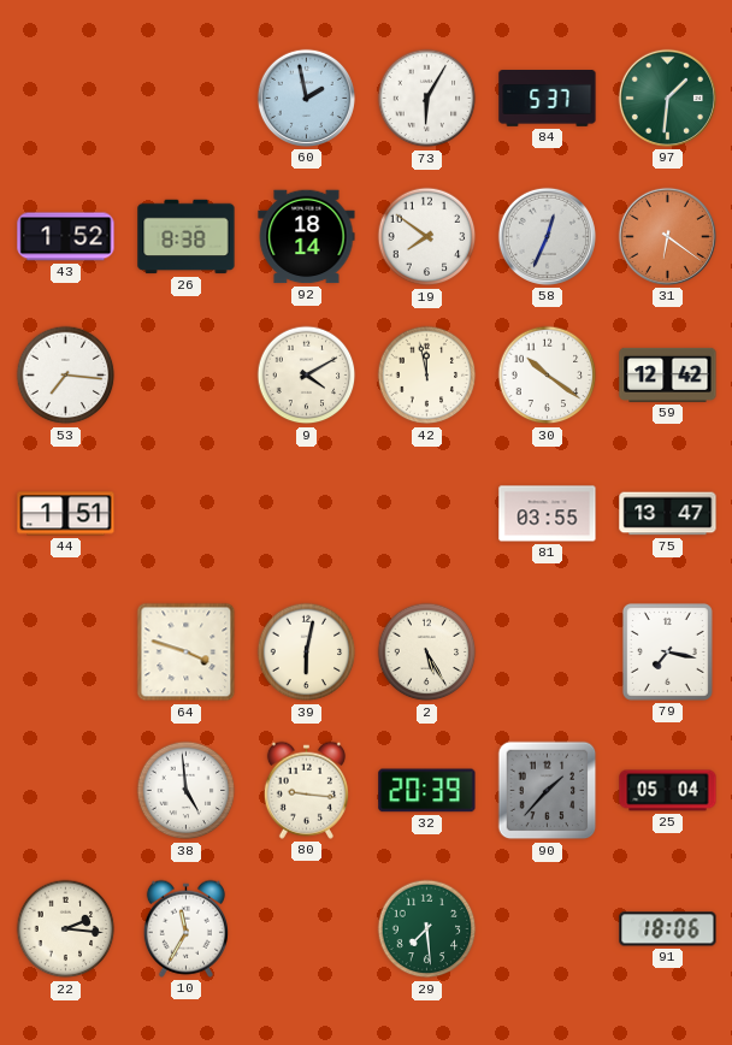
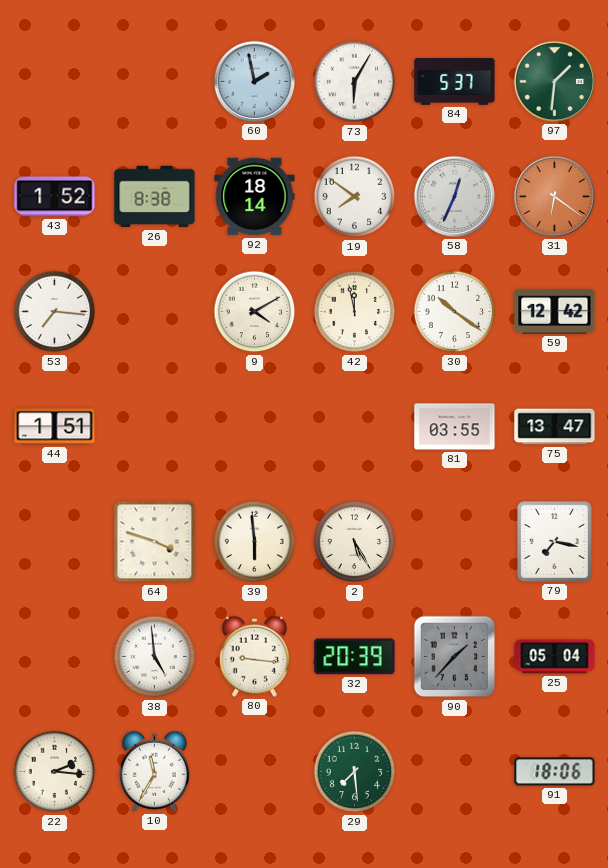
39: 6:02 -> 5:59 (255, 542)
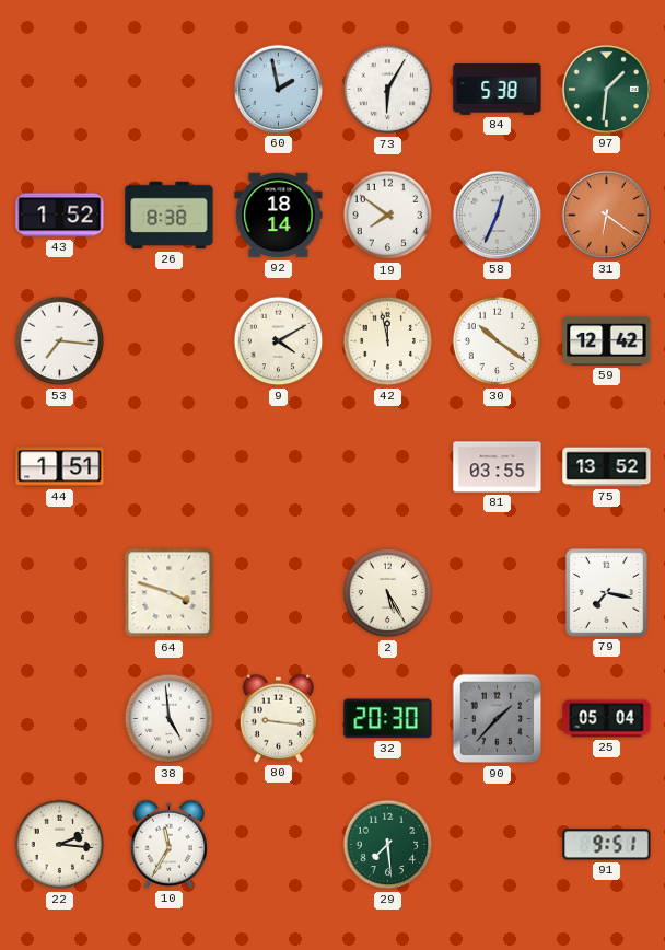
84: 5:37 -> 5:38 (498, 90)
75: 13:47 -> 13:52 (607, 467)
39: 5:59 -> none (255, 542)
32: 20:39 -> 20:30 (388, 719)
91: 18:06 -> 9:51 (607, 845)
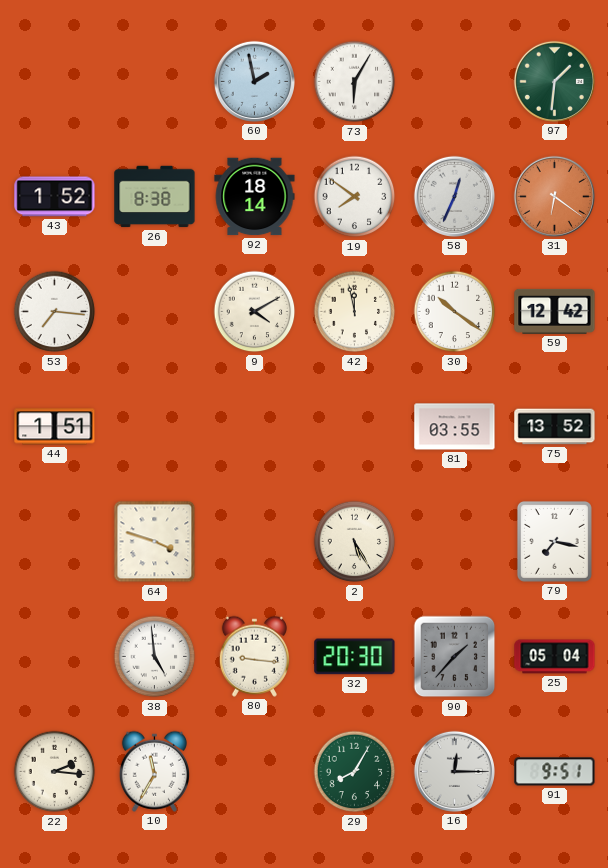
84: 5:38 -> none (498, 90)
29: 7:29 -> 8:05 (355, 772)
16: none -> 12:15 (454, 771)
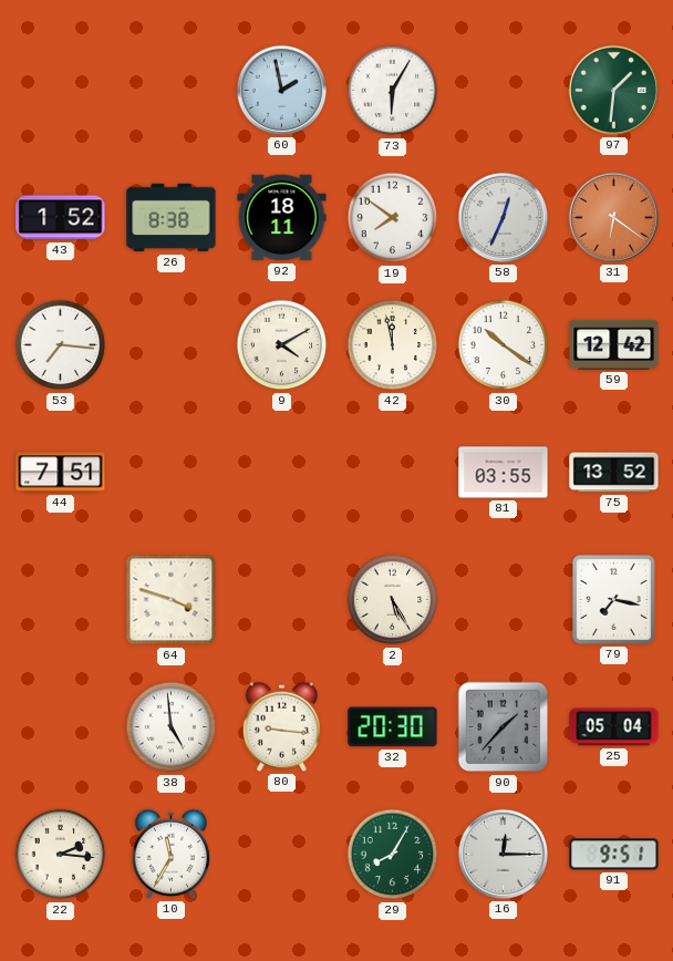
92: 18:14 -> 18:11 (282, 218)
44: 1:51 -> 7:51 (61, 473)
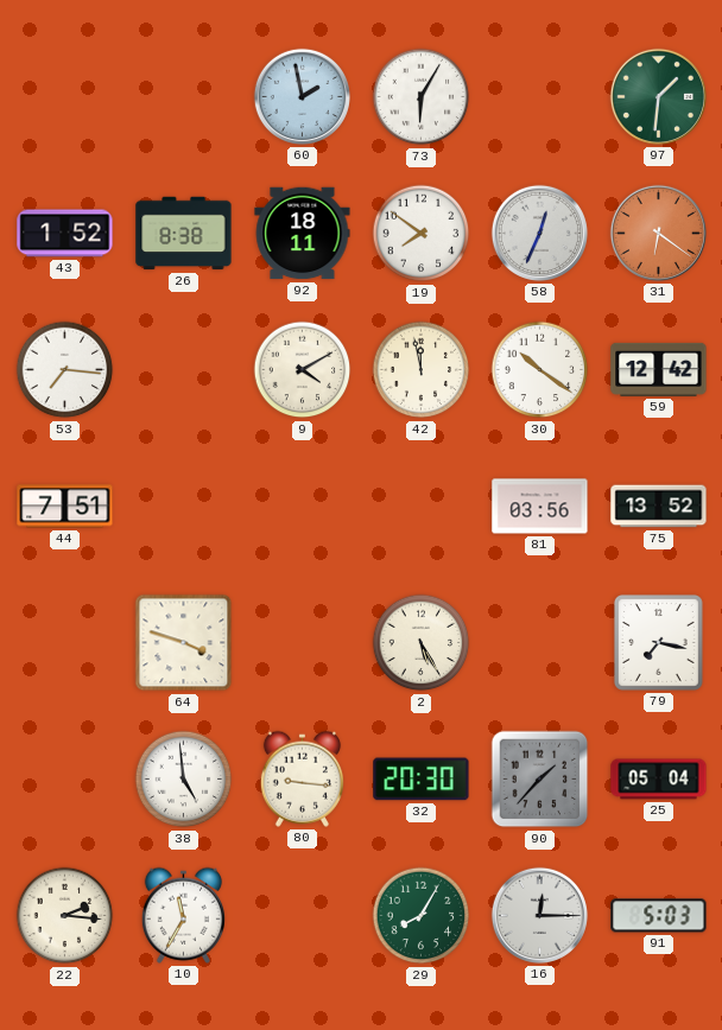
81: 03:55 -> 03:56 (540, 507)
91: 9:51 -> 5:03 (659, 916)
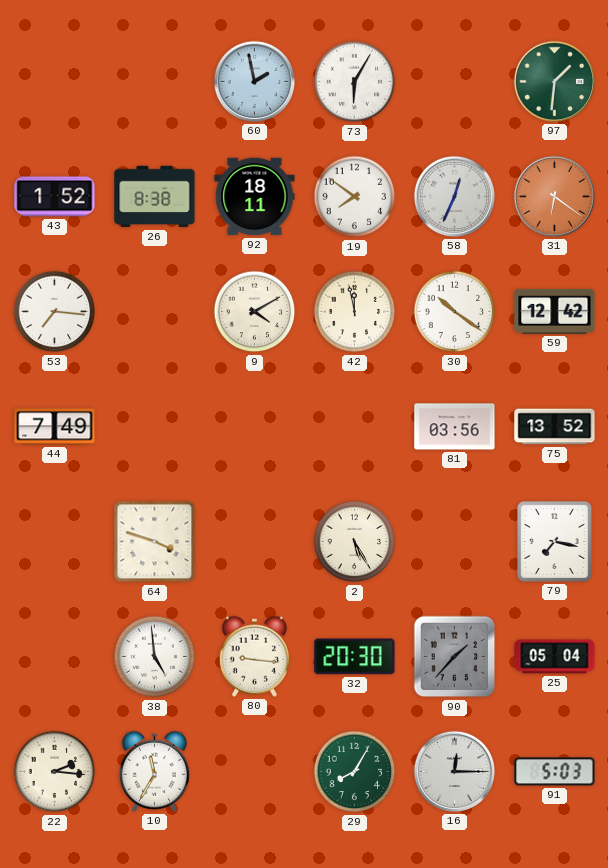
44: 7:51 -> 7:49 (55, 427)
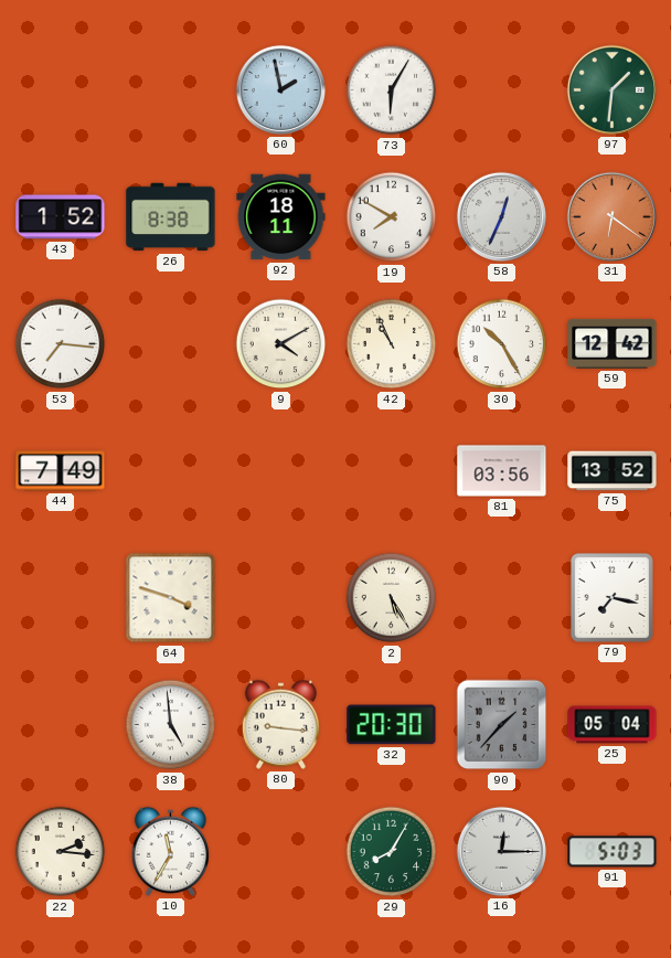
19: 7:51 -> 7:50 (392, 217)
42: 11:58 -> 10:56 (392, 344)
30: 10:21 -> 10:25 (502, 344)
